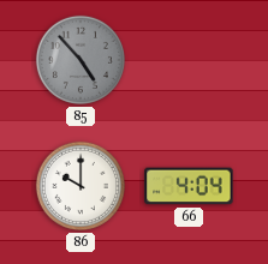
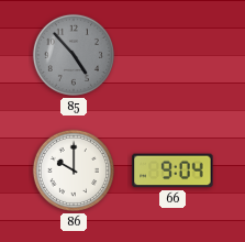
66: 4:04 -> 9:04 (172, 170)
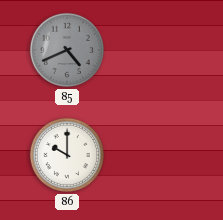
85: 4:53 -> 4:41 (67, 50)
66: 9:04 -> none (172, 170)
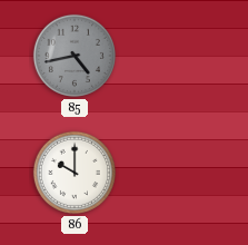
85: 4:41 -> 4:43 (75, 56)
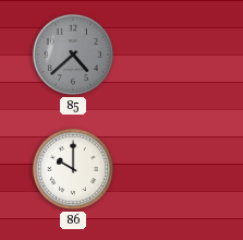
85: 4:43 -> 4:38 (73, 55)
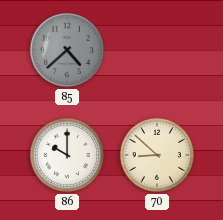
70: none -> 8:52 (157, 155)
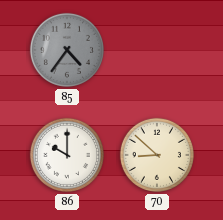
85: 4:38 -> 4:36 (67, 50)
